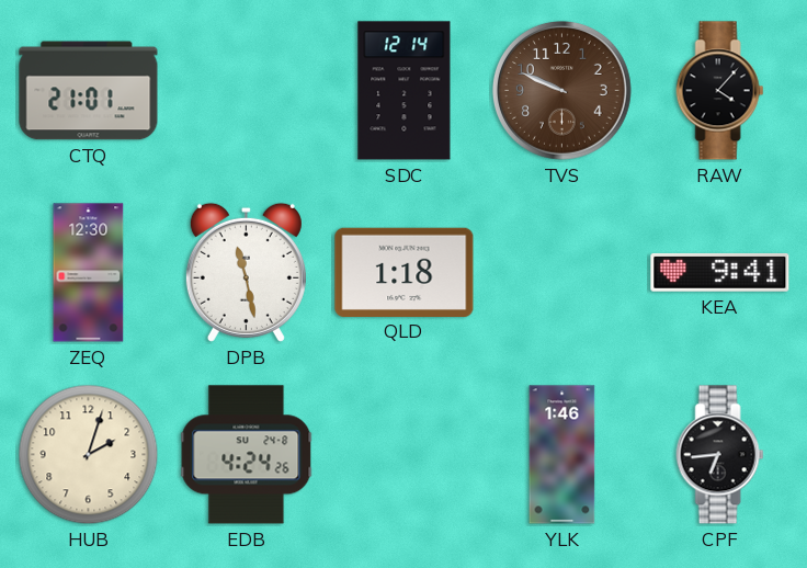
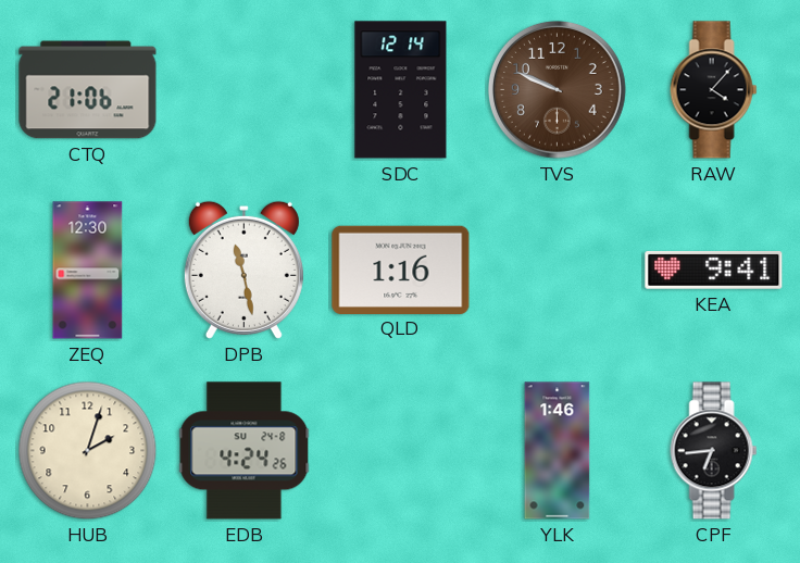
CTQ: 21:01 -> 21:06 (88, 90)
QLD: 1:18 -> 1:16 (401, 270)
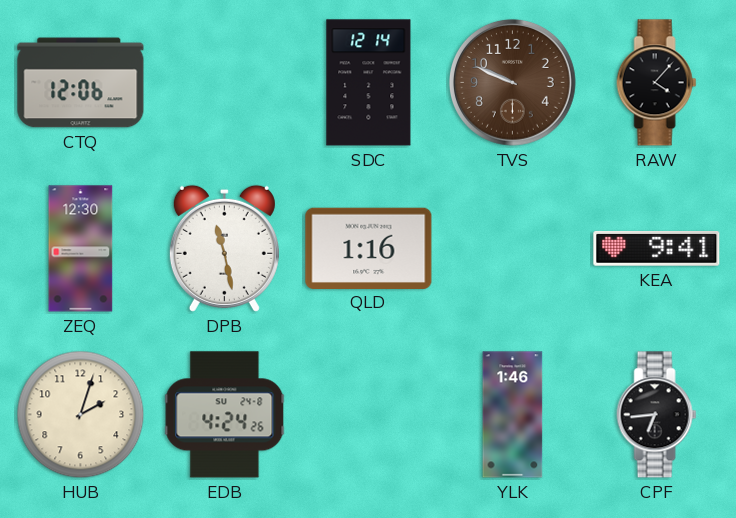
CTQ: 21:06 -> 12:06 (81, 83)
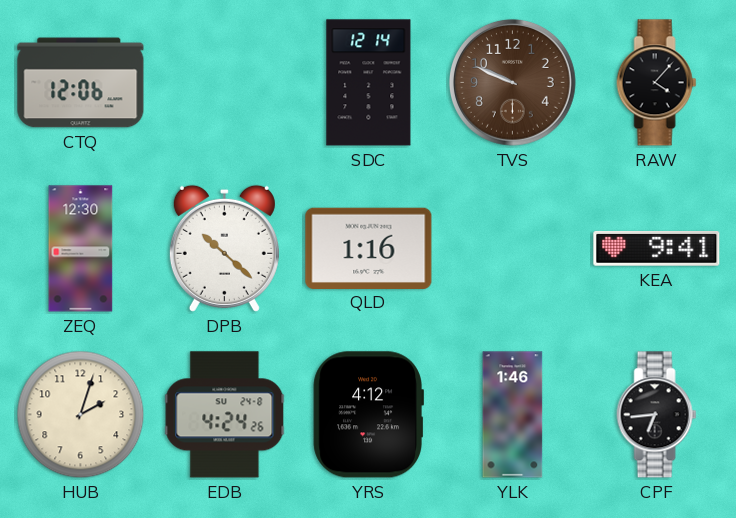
DPB: 11:28 -> 10:22 (224, 248)
YRS: none -> 4:12 (368, 415)
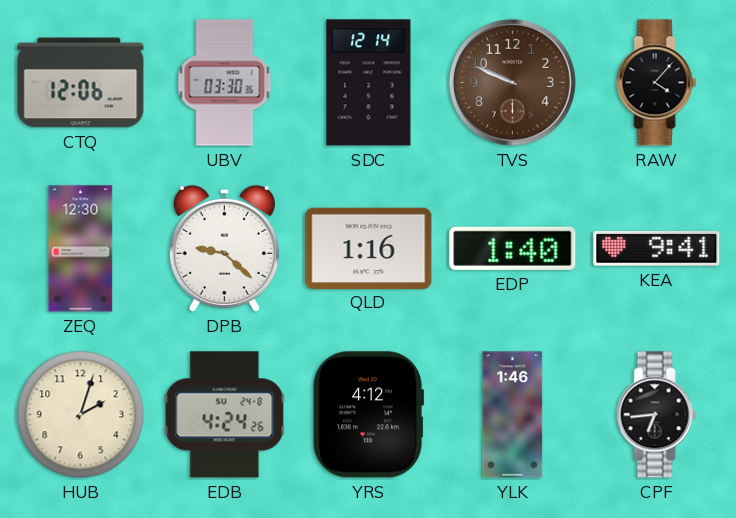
UBV: none -> 03:30 (225, 83)
DPB: 10:22 -> 9:22 (224, 248)
EDP: none -> 1:40 (513, 248)
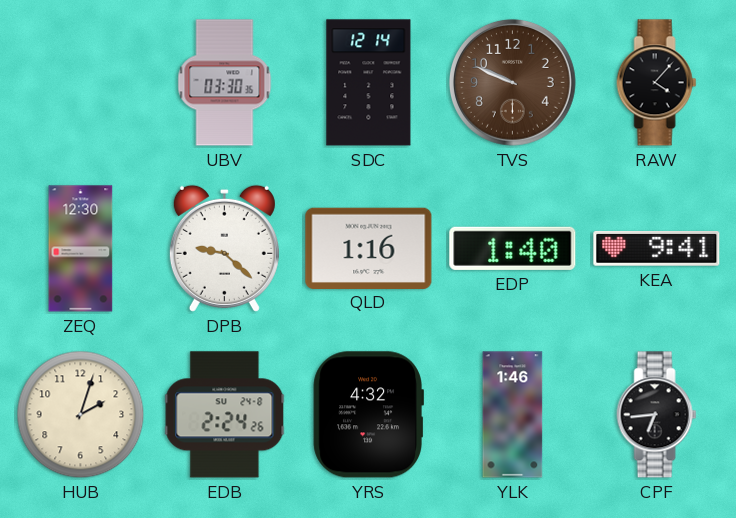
CTQ: 12:06 -> none (81, 83)
EDB: 4:24 -> 2:24 (225, 415)
YRS: 4:12 -> 4:32 (368, 415)
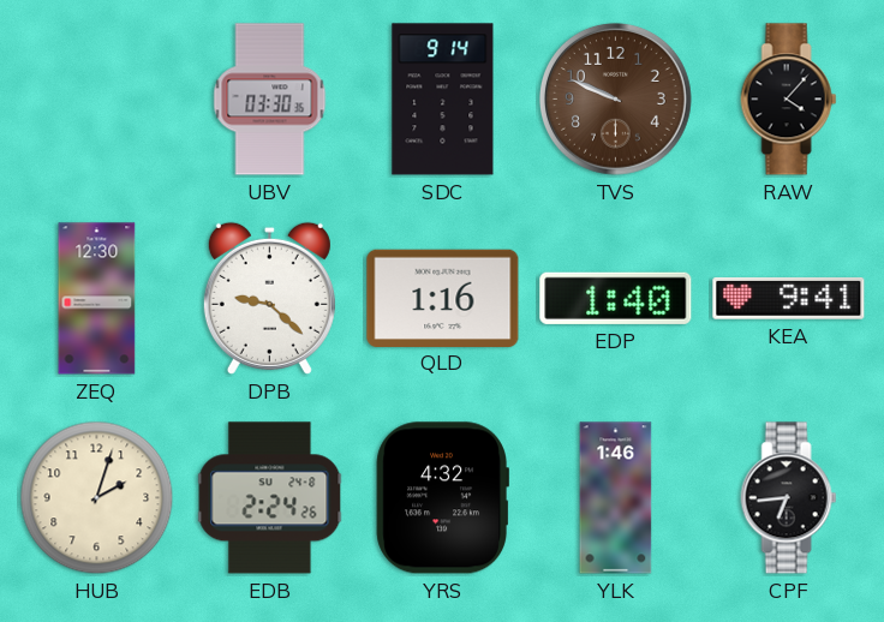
SDC: 12:14 -> 9:14 (443, 100)
